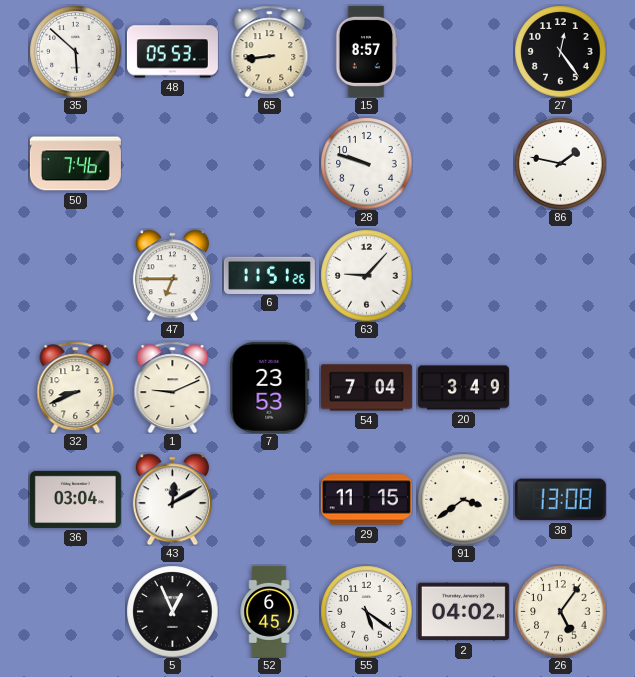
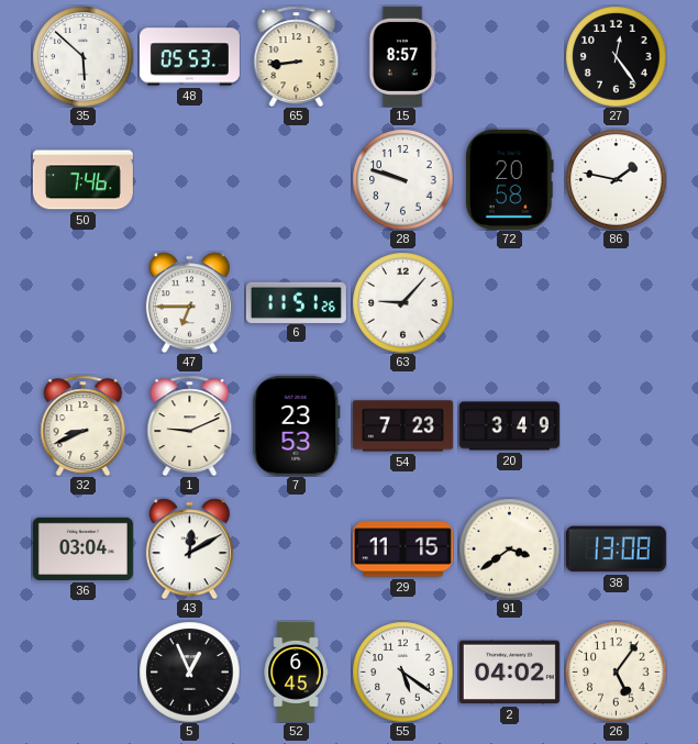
72: none -> 20:58 (509, 179)
54: 7:04 -> 7:23 (402, 426)
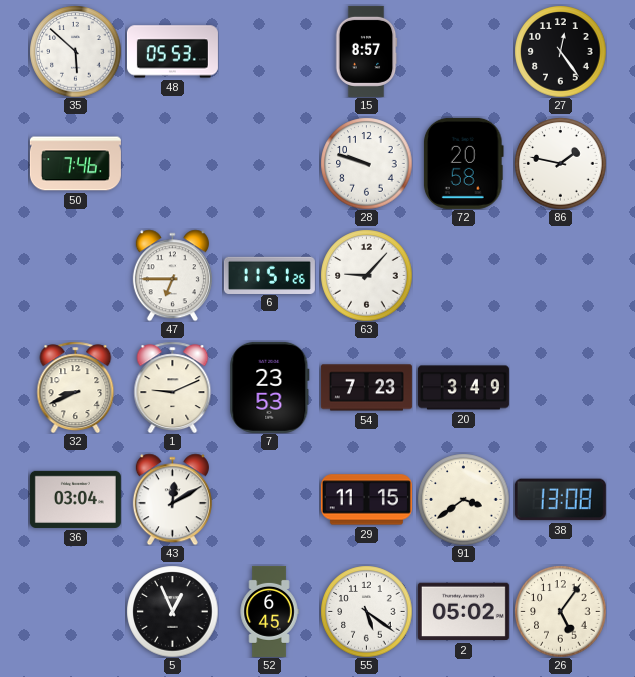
65: 8:44 -> none (297, 56)
2: 04:02 -> 05:02 (463, 612)
